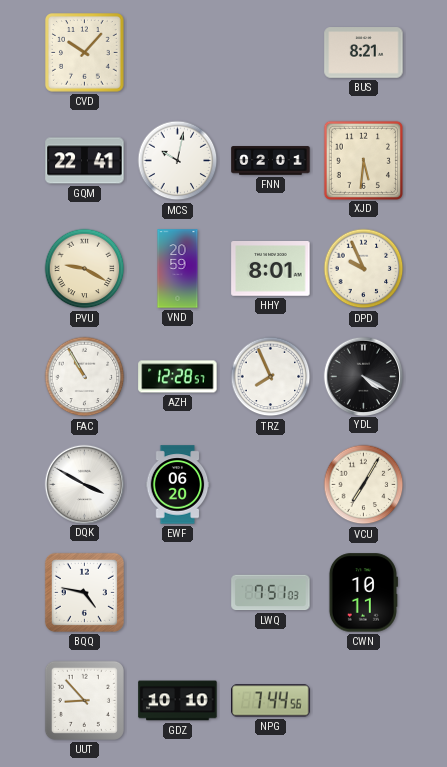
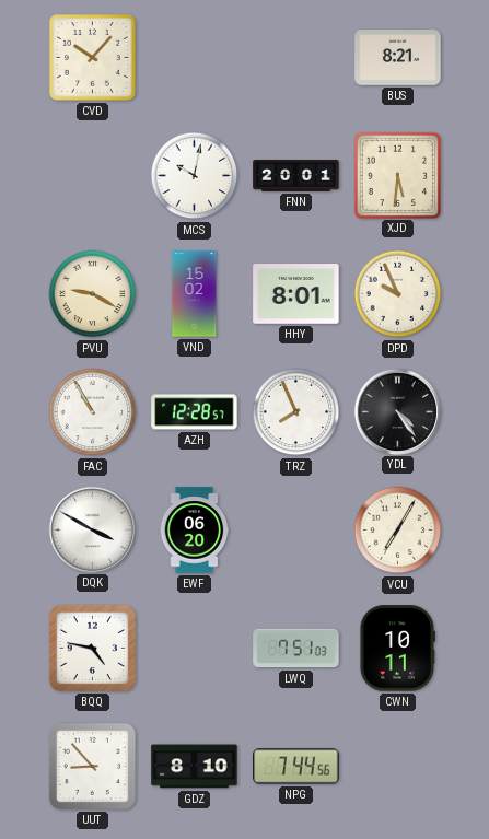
GQM: 22:41 -> none (85, 161)
FNN: 02:01 -> 20:01 (296, 176)
VND: 20:59 -> 15:02 (195, 294)
YDL: 4:20 -> 4:24 (397, 411)
GDZ: 10:10 -> 8:10 (195, 767)
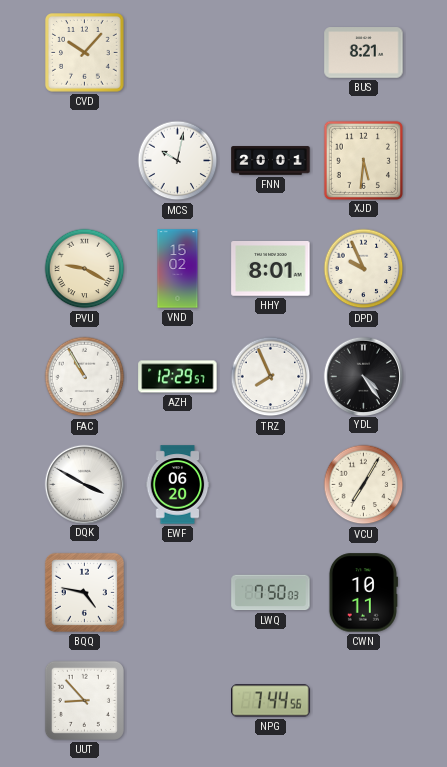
AZH: 12:28 -> 12:29 (178, 377)
LWQ: 7:51 -> 7:50 (271, 593)
GDZ: 8:10 -> none (195, 767)
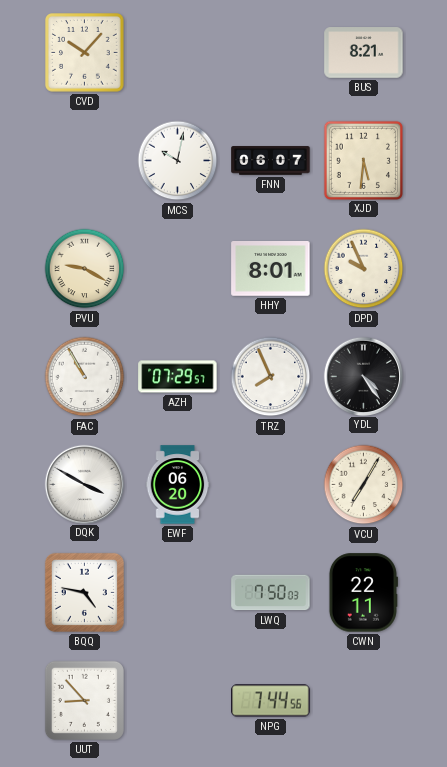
FNN: 20:01 -> 06:07 (271, 161)
VND: 15:02 -> none (178, 269)
AZH: 12:29 -> 07:29 (178, 377)
CWN: 10:11 -> 22:11 (363, 593)
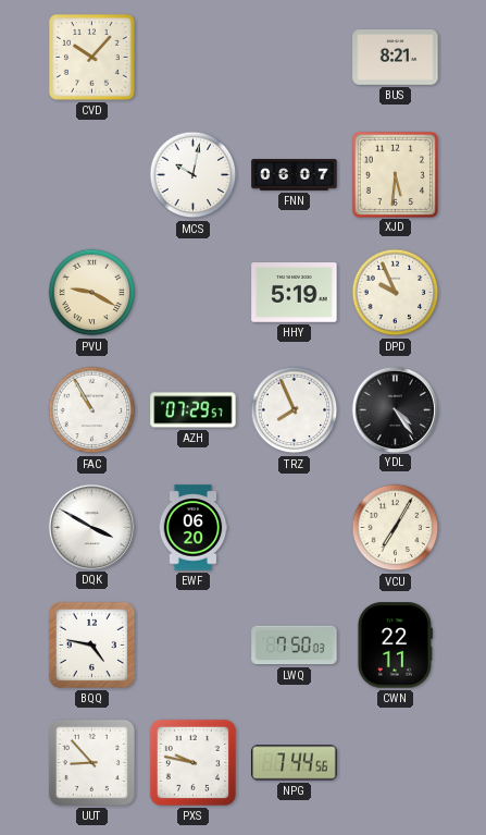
HHY: 8:01 -> 5:19 (295, 293)
PXS: none -> 9:47 (192, 762)
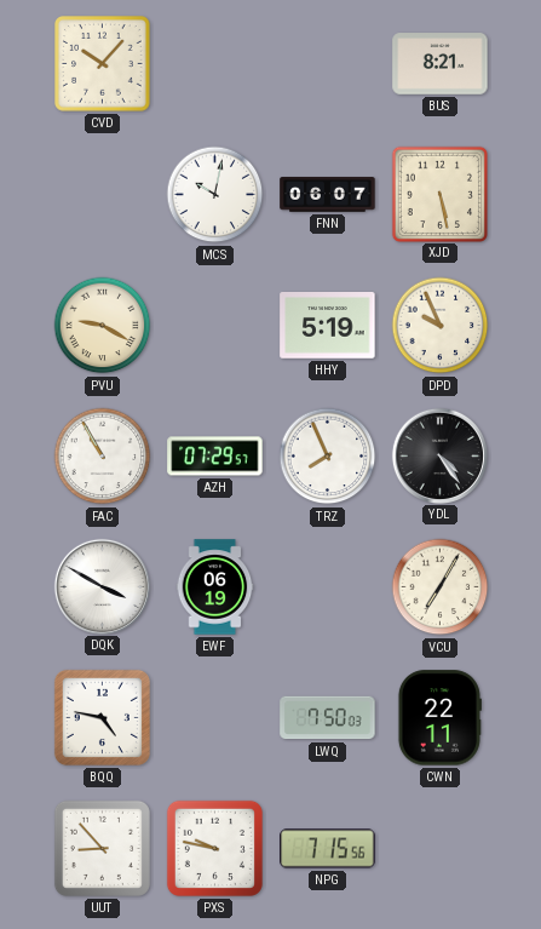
XJD: 5:31 -> 5:28 (439, 194)
EWF: 06:20 -> 06:19 (215, 587)
NPG: 7:44 -> 7:15 (328, 849)
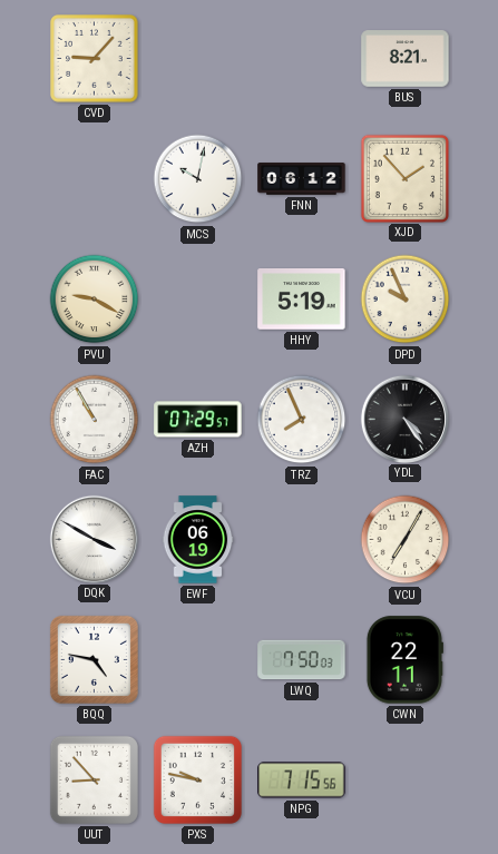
CVD: 10:07 -> 9:07 (95, 59)
FNN: 06:07 -> 06:12 (302, 179)
XJD: 5:28 -> 1:53 (404, 178)
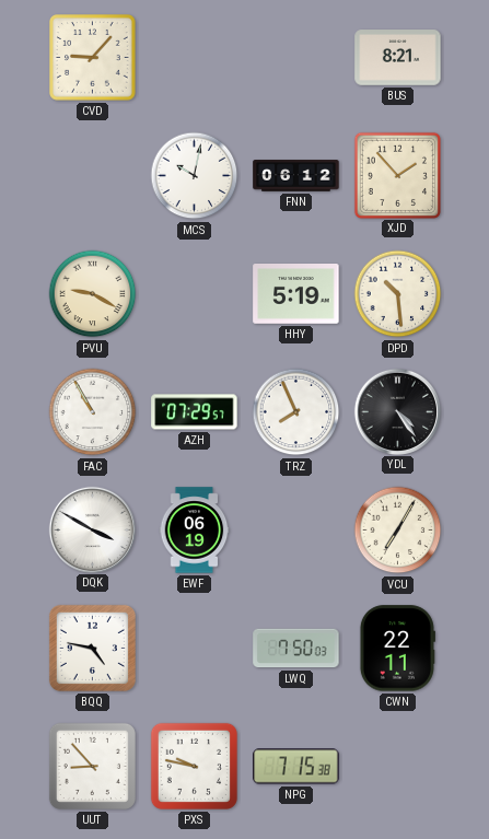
DPD: 9:56 -> 10:29 (398, 294)
NPG: 7:15:56 -> 7:15:38 (296, 767)
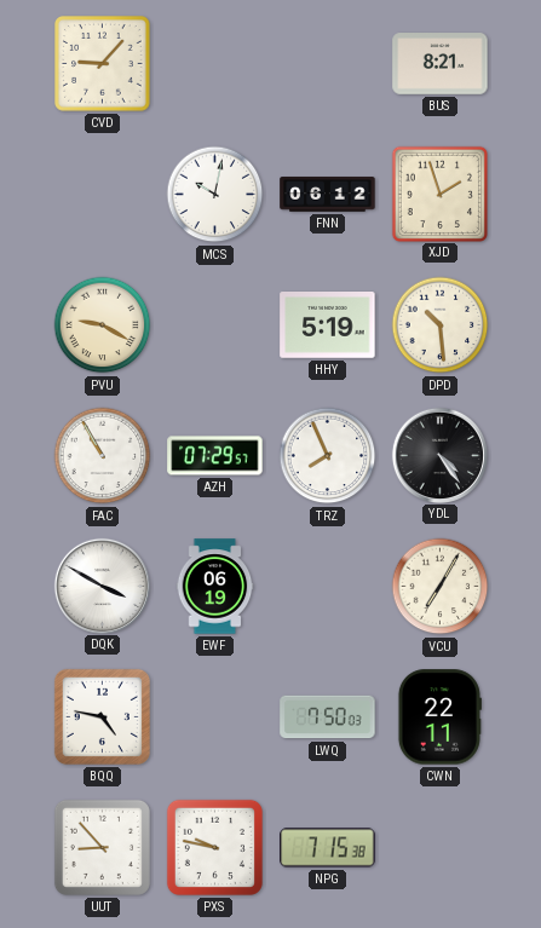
XJD: 1:53 -> 1:57 (439, 194)
